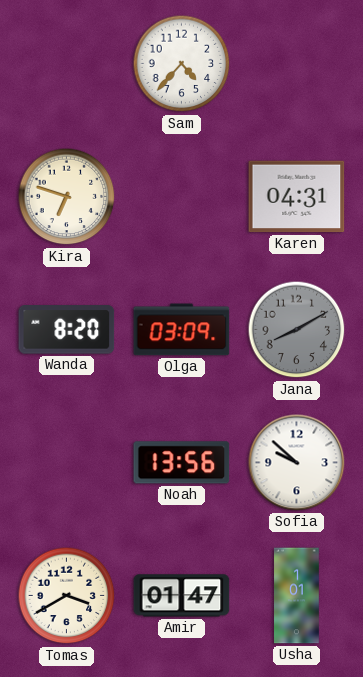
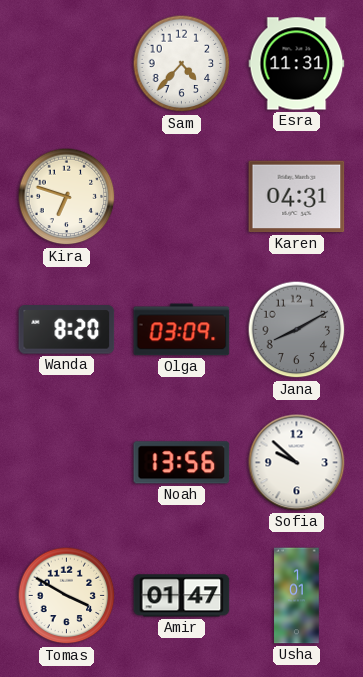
Esra: none -> 11:31 (297, 64)
Tomas: 3:40 -> 3:50 (67, 596)
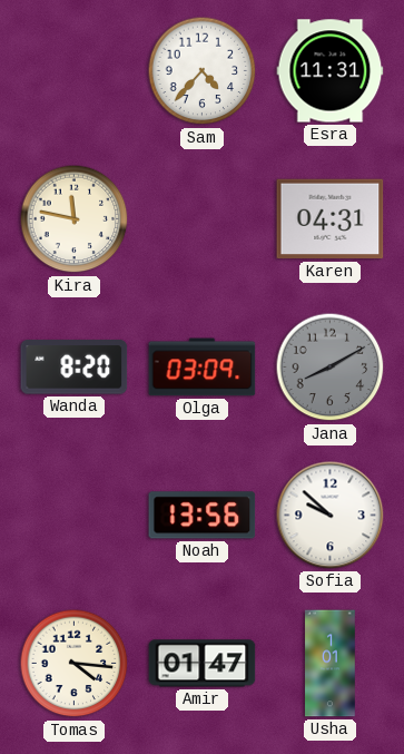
Kira: 6:48 -> 11:47 (75, 219)
Tomas: 3:50 -> 4:16 (75, 664)
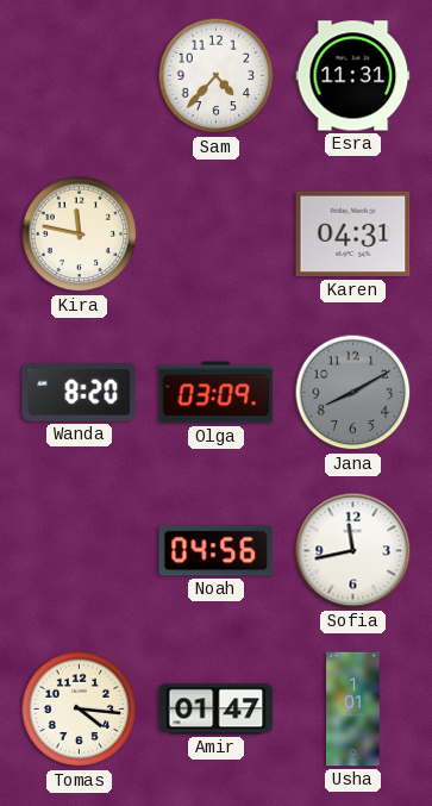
Noah: 13:56 -> 04:56 (217, 551)
Sofia: 9:52 -> 11:43 (353, 551)
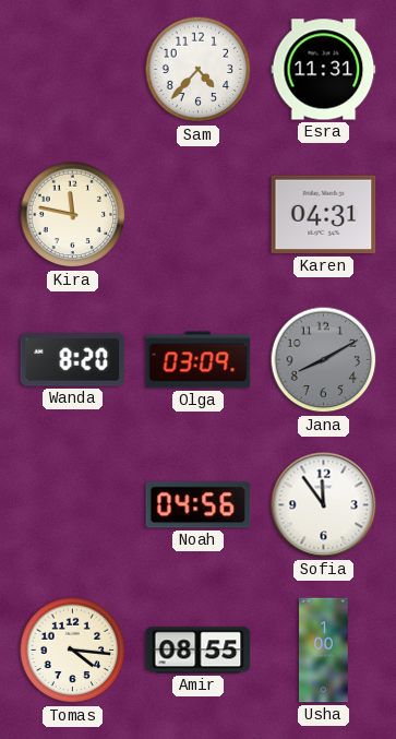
Sofia: 11:43 -> 11:54 (324, 505)
Amir: 01:47 -> 08:55 (199, 651)
Usha: 1:01 -> 1:00 (324, 651)
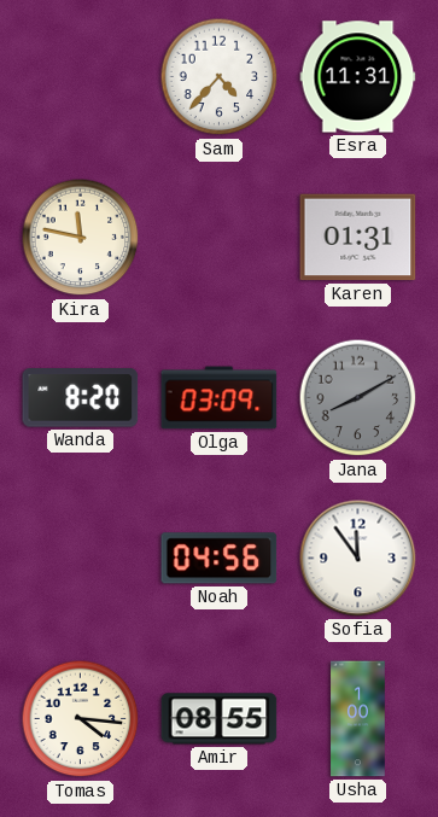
Karen: 04:31 -> 01:31 (358, 238)
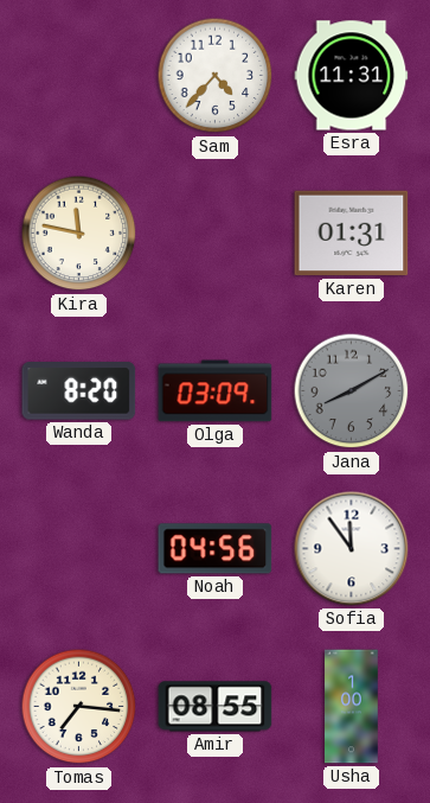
Tomas: 4:16 -> 7:16 (79, 707)
